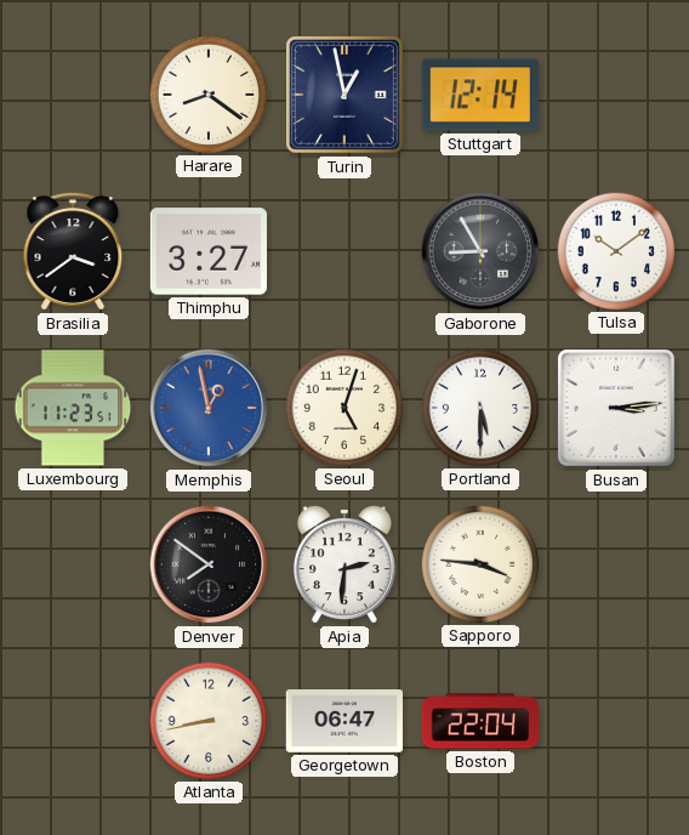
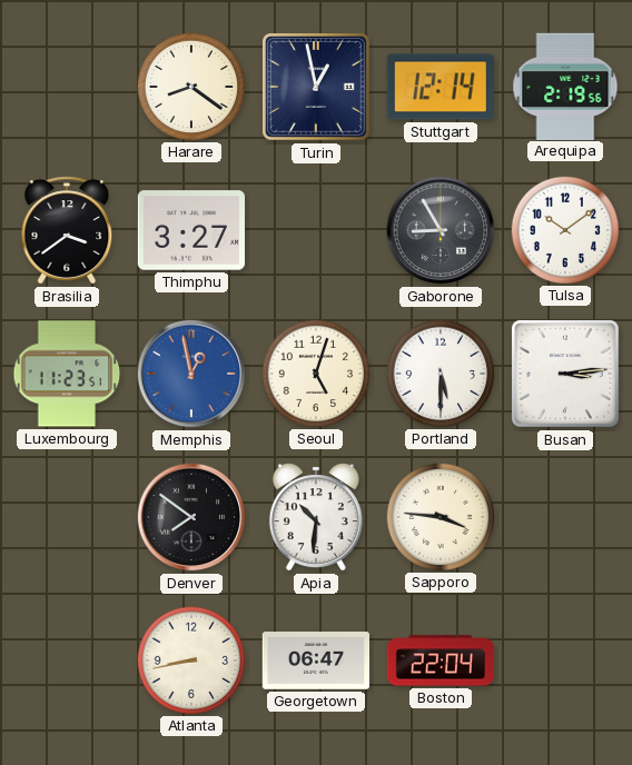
Arequipa: none -> 2:19 (565, 86)
Apia: 2:31 -> 10:31 (316, 517)
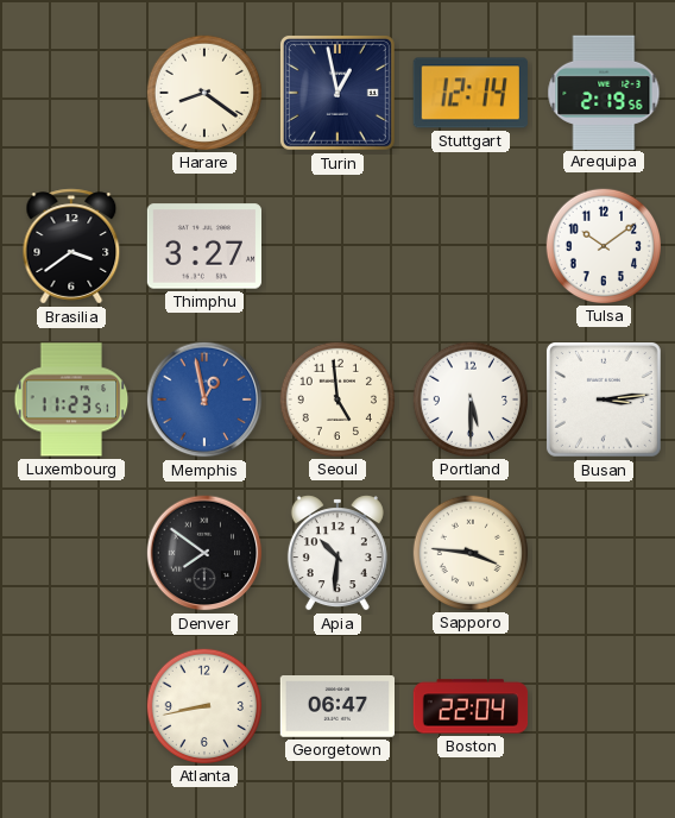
Gaborone: 8:55 -> none (441, 230)
Seoul: 5:03 -> 4:59 (336, 398)
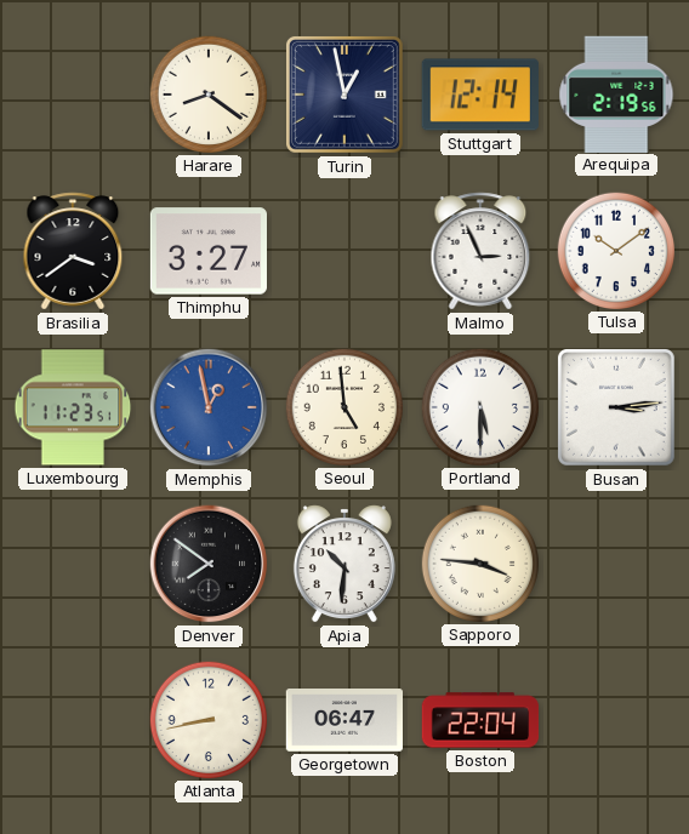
Malmo: none -> 2:56 (480, 251)
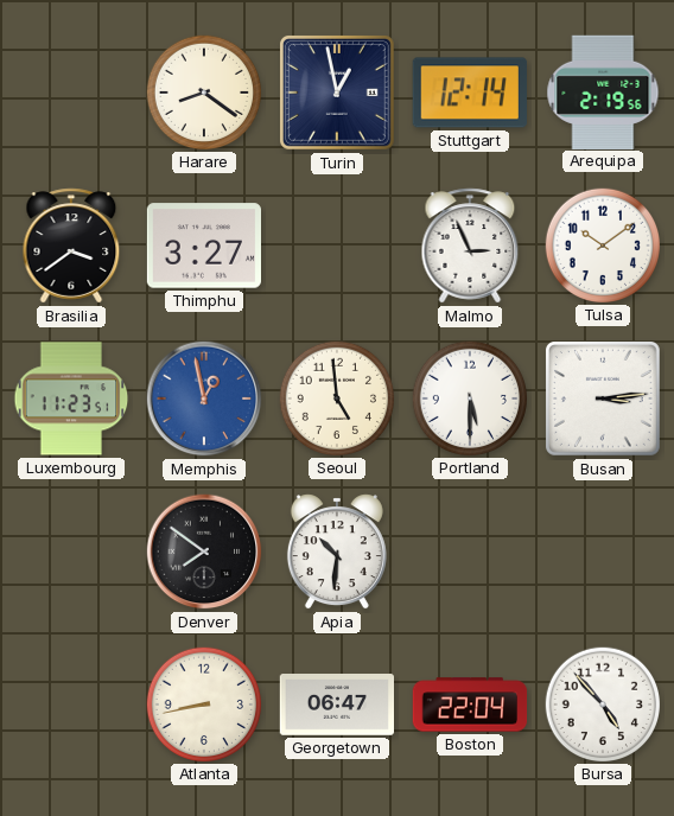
Sapporo: 3:46 -> none (479, 562)
Bursa: none -> 4:53 (602, 703)
